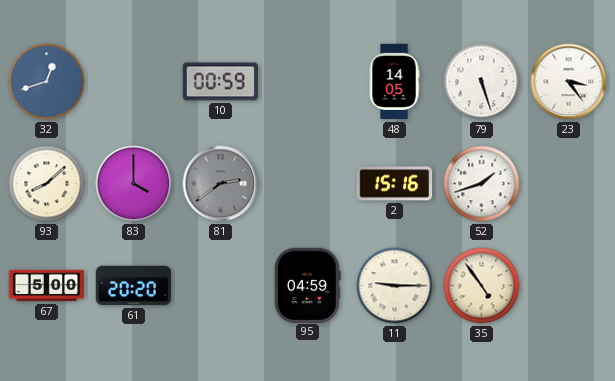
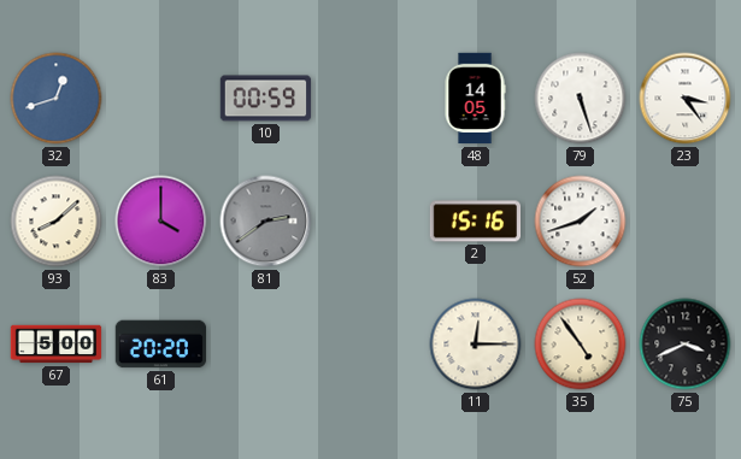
95: 04:59 -> none (307, 285)
11: 9:15 -> 12:15 (476, 345)
75: none -> 3:41 (686, 345)
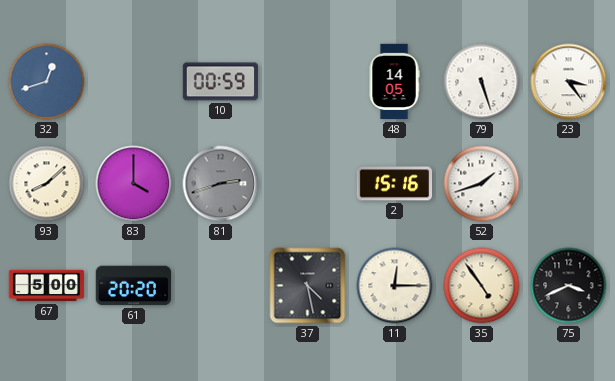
81: 2:39 -> 2:42 (221, 184)
37: none -> 4:28 (308, 286)
